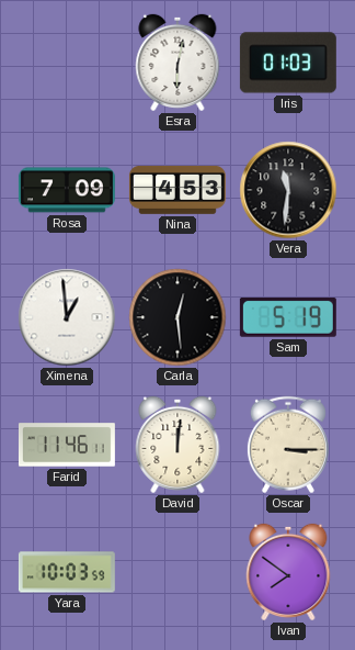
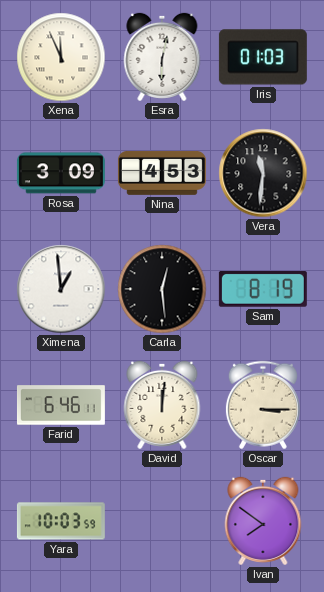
Xena: none -> 11:56 (61, 57)
Rosa: 7:09 -> 3:09 (61, 173)
Sam: 5:19 -> 8:19 (263, 290)
Farid: 11:46 -> 6:46 (61, 405)
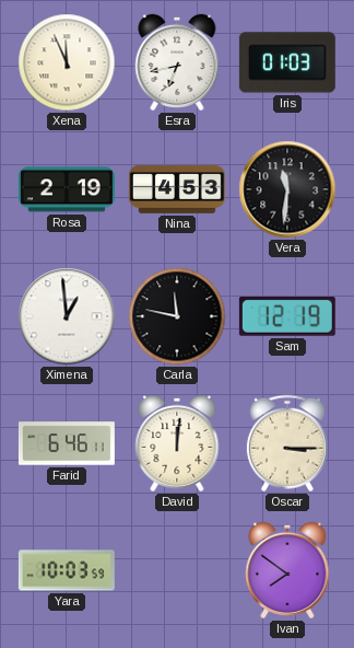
Esra: 6:02 -> 6:43 (177, 62)
Rosa: 3:09 -> 2:19 (67, 189)
Carla: 12:29 -> 11:47 (177, 316)
Sam: 8:19 -> 12:19 (287, 317)
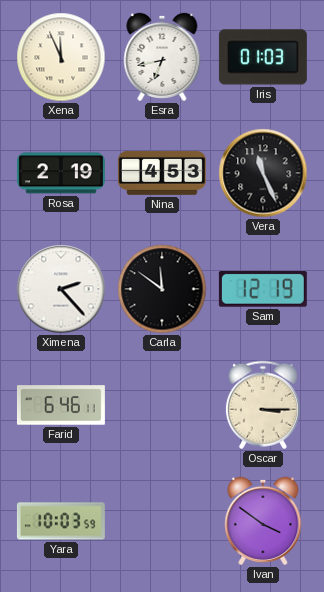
Vera: 11:31 -> 11:26 (263, 173)
Ximena: 12:59 -> 2:23 (61, 289)
Carla: 11:47 -> 11:51 (162, 289)
David: 12:01 -> none (177, 443)
Ivan: 7:51 -> 3:51 (263, 521)
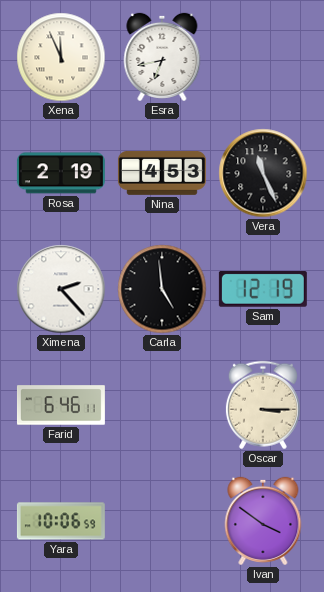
Iris: 01:03 -> none (263, 57)
Carla: 11:51 -> 4:59 (162, 289)
Yara: 10:03 -> 10:06 (61, 521)
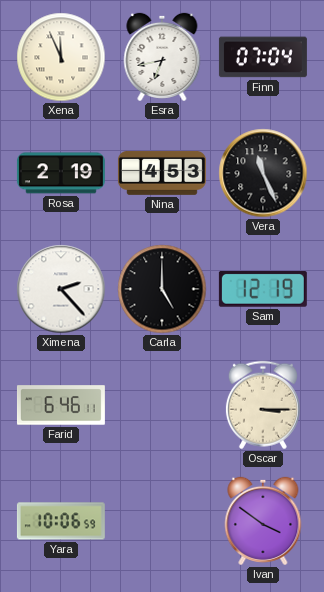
Finn: none -> 07:04 (263, 57)
Carla: 4:59 -> 5:00 (162, 289)
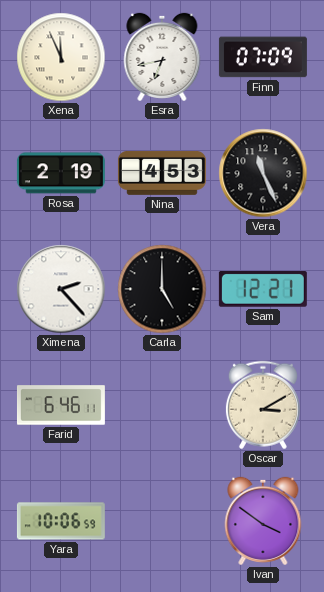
Finn: 07:04 -> 07:09 (263, 57)
Sam: 12:19 -> 12:21 (263, 290)
Oscar: 3:15 -> 3:10 (263, 405)
